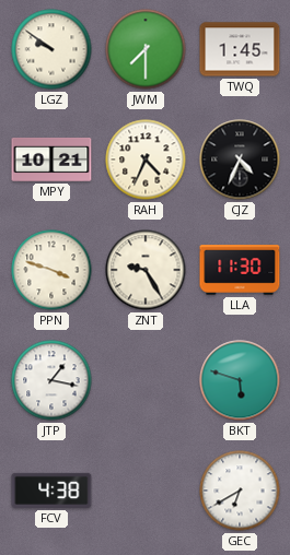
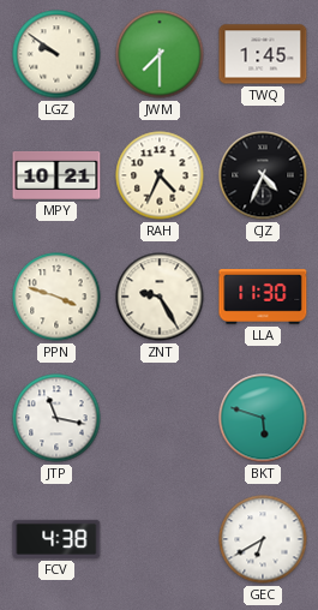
JTP: 1:17 -> 11:17 (56, 418)
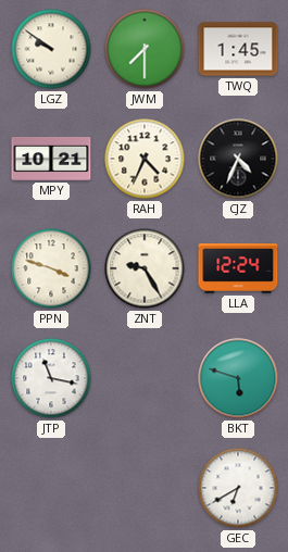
LLA: 11:30 -> 12:24 (238, 268)
FCV: 4:38 -> none (56, 539)
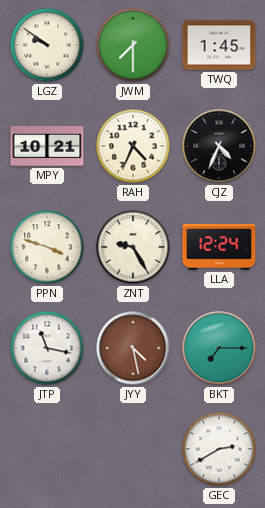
JYY: none -> 4:28 (133, 348)
BKT: 5:48 -> 7:15 (219, 348)
GEC: 6:40 -> 2:40 (219, 449)
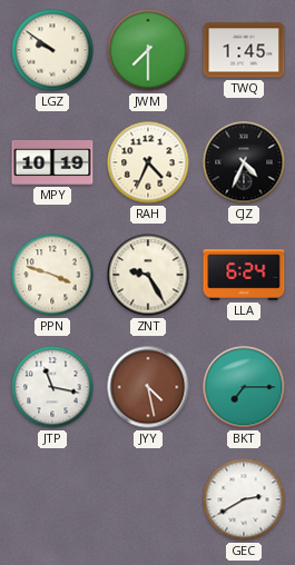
MPY: 10:21 -> 10:19 (52, 162)
LLA: 12:24 -> 6:24 (244, 275)
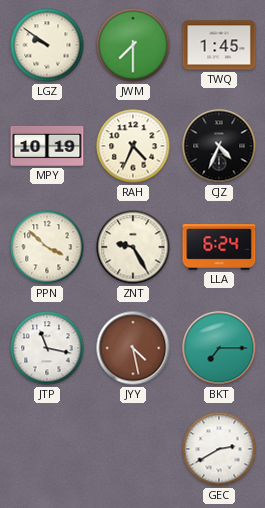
PPN: 3:48 -> 3:52 (47, 247)
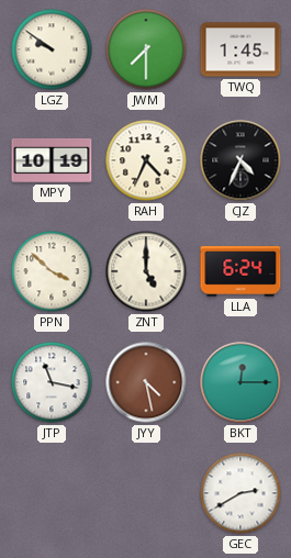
ZNT: 9:25 -> 5:00 (146, 271)
BKT: 7:15 -> 12:15 (240, 382)
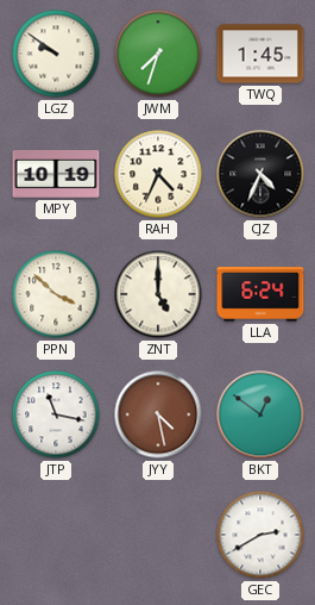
JWM: 7:30 -> 7:33 (158, 54)
BKT: 12:15 -> 12:51 (260, 414)
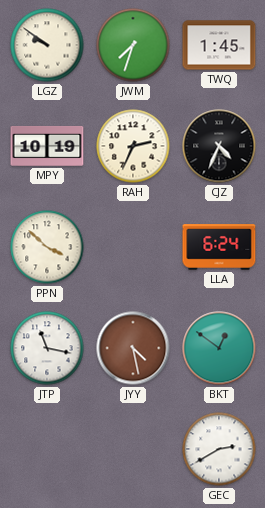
RAH: 4:34 -> 2:34 (133, 146)
ZNT: 5:00 -> none (158, 294)
